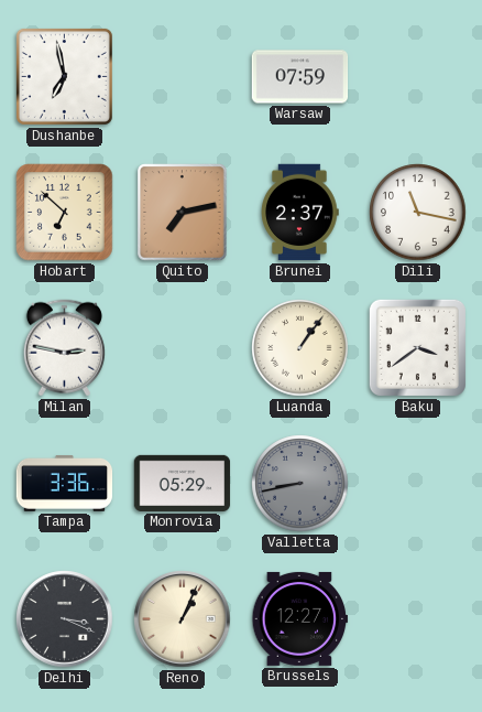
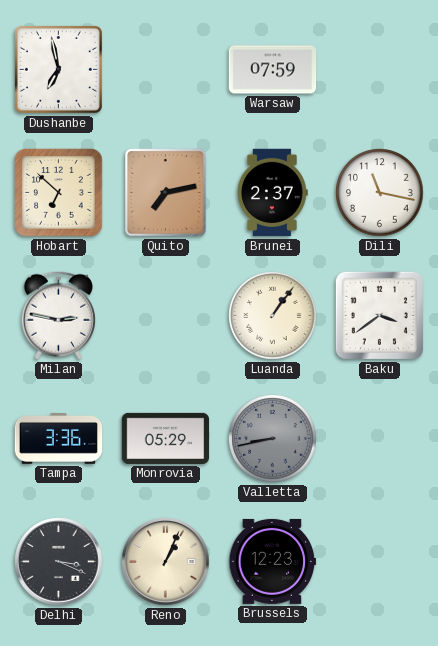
Brussels: 12:27 -> 12:23 (273, 561)
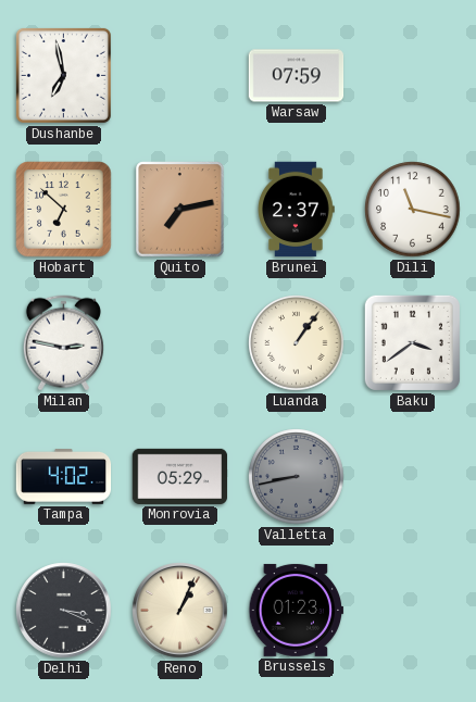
Tampa: 3:36 -> 4:02 (64, 476)
Brussels: 12:23 -> 01:23 (297, 610)
